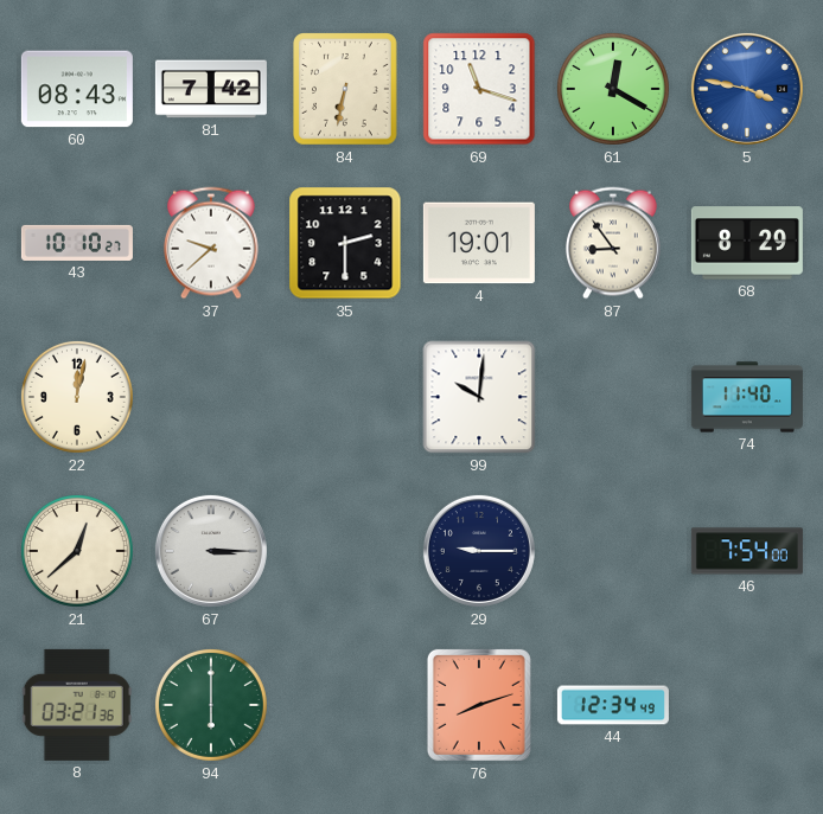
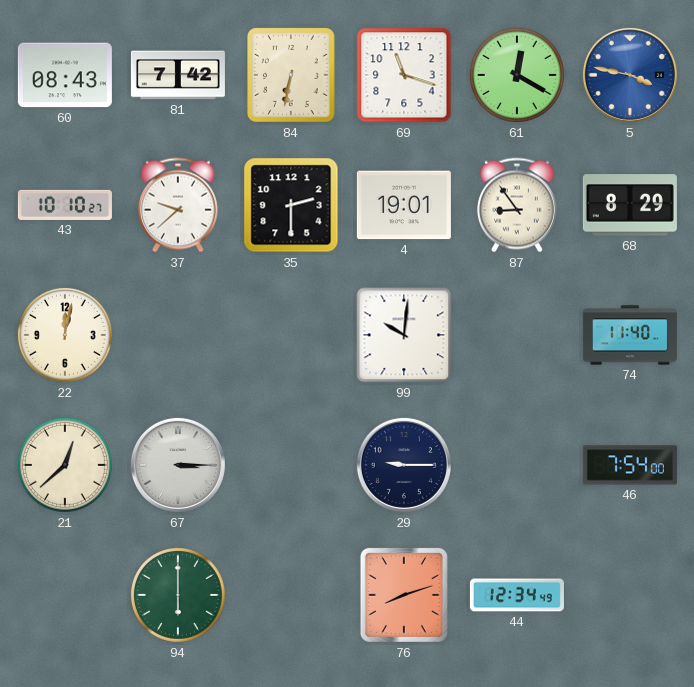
8: 03:21 -> none (77, 705)
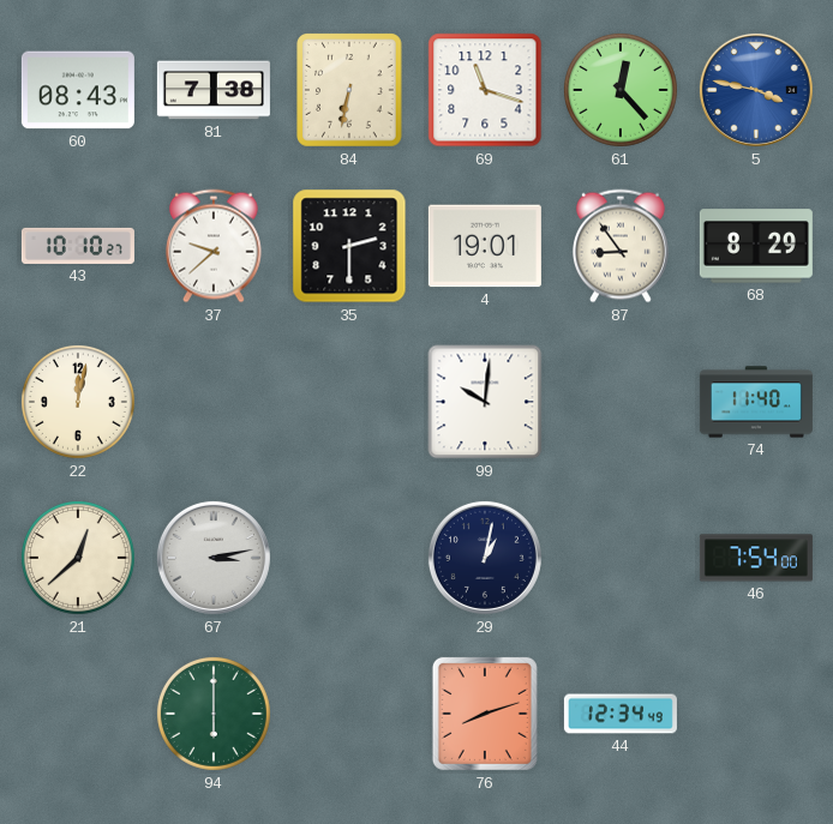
81: 7:42 -> 7:38 (214, 90)
61: 12:20 -> 12:23 (621, 90)
67: 3:15 -> 3:13 (214, 558)
29: 9:15 -> 1:02 (485, 558)
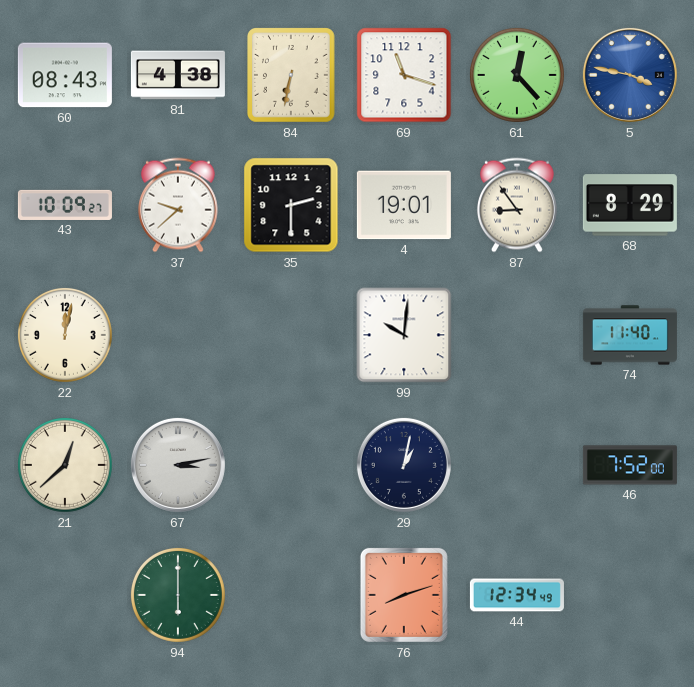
81: 7:38 -> 4:38 (178, 75)
43: 10:10 -> 10:09 (65, 205)
46: 7:54 -> 7:52 (630, 465)
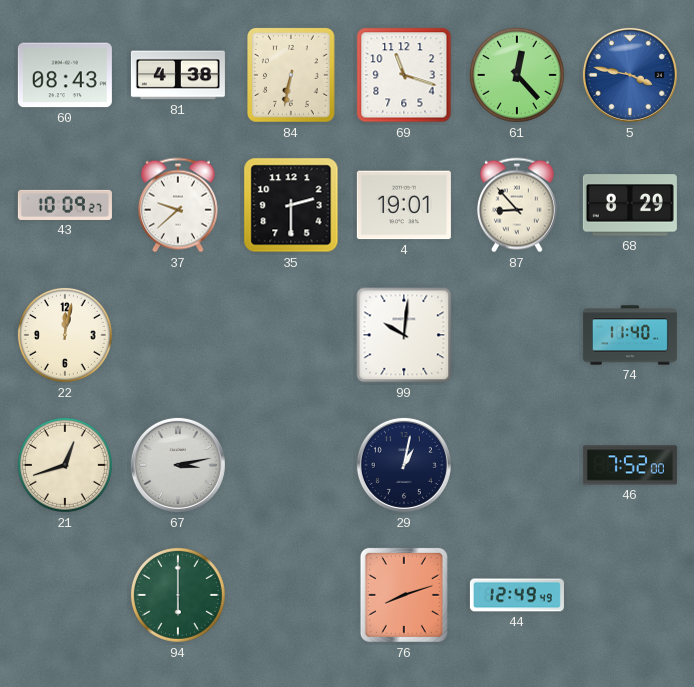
87: 8:54 -> 8:53 (517, 205)
21: 12:38 -> 12:42 (65, 465)
44: 12:34 -> 12:49 (517, 595)
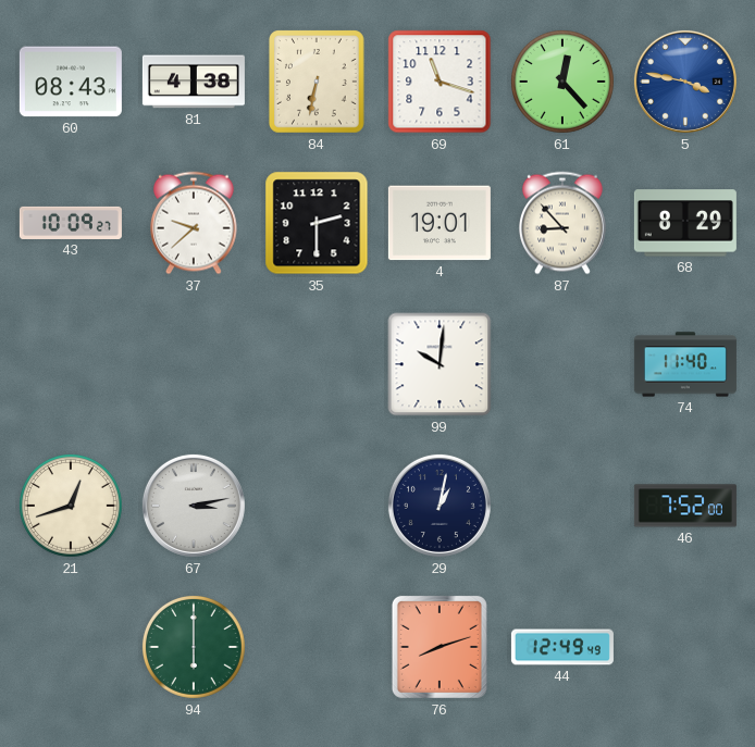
22: 12:02 -> none (65, 335)
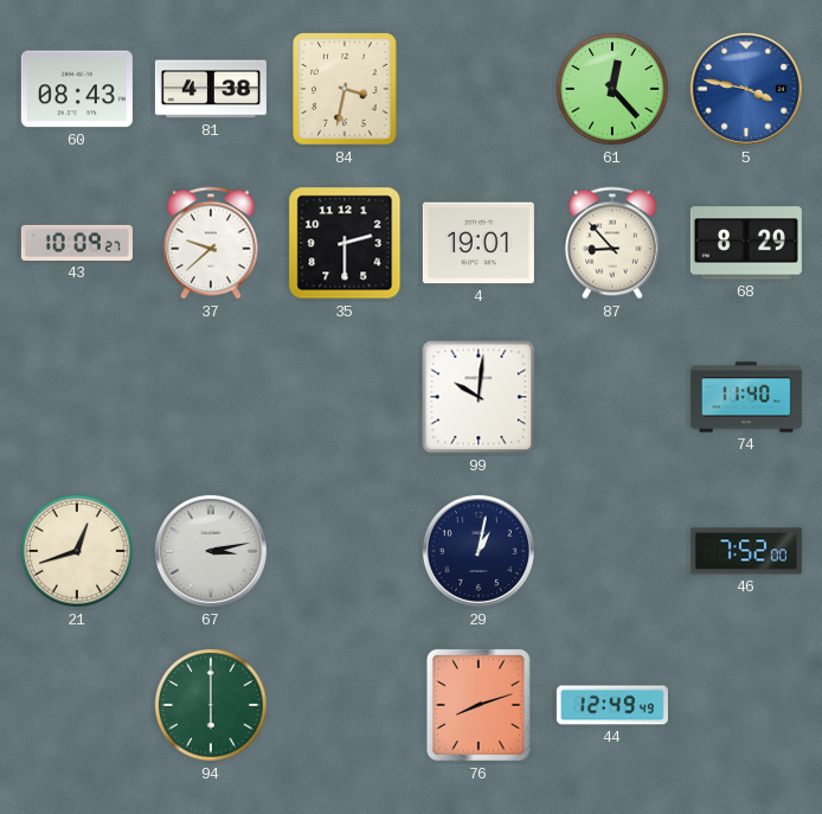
84: 6:32 -> 3:32 (346, 90)
69: 11:18 -> none (440, 82)
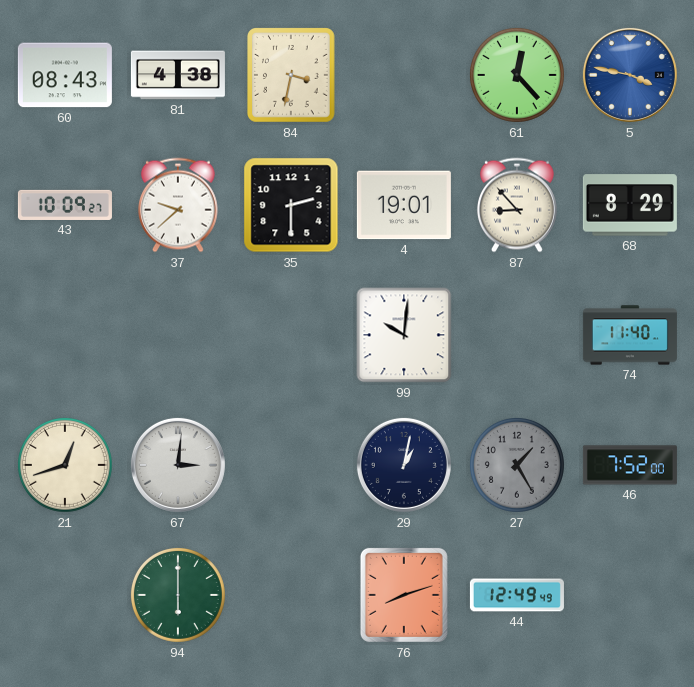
67: 3:13 -> 3:01 (178, 465)
27: none -> 1:25 (517, 465)
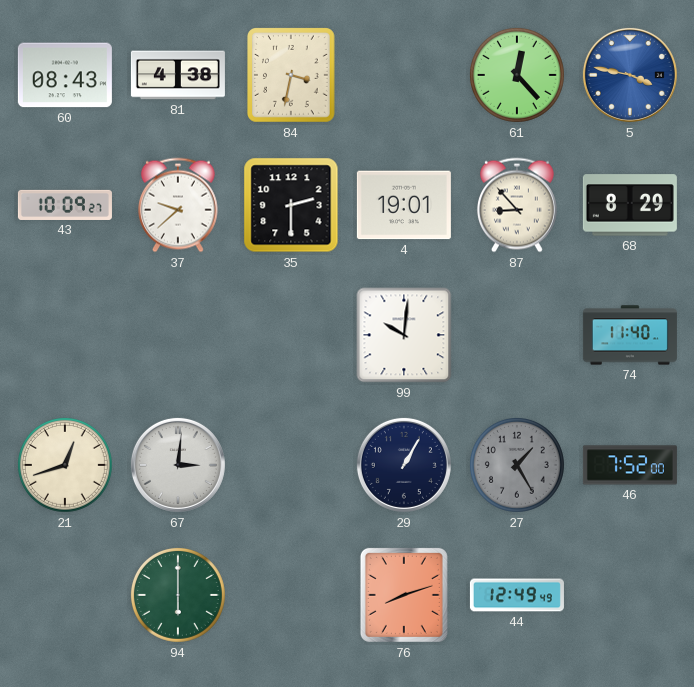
29: 1:02 -> 1:05 (404, 465)
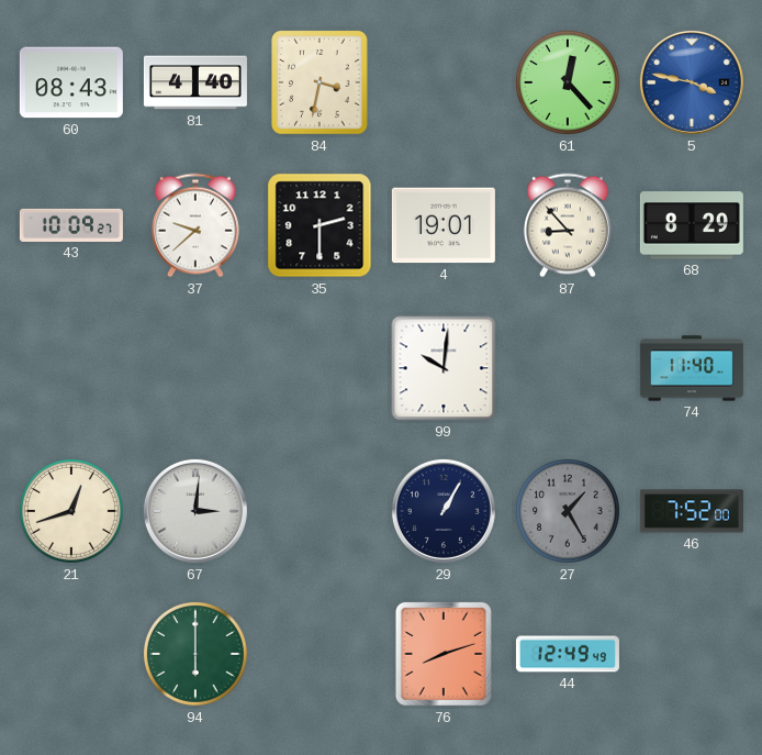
81: 4:38 -> 4:40 (195, 82)
